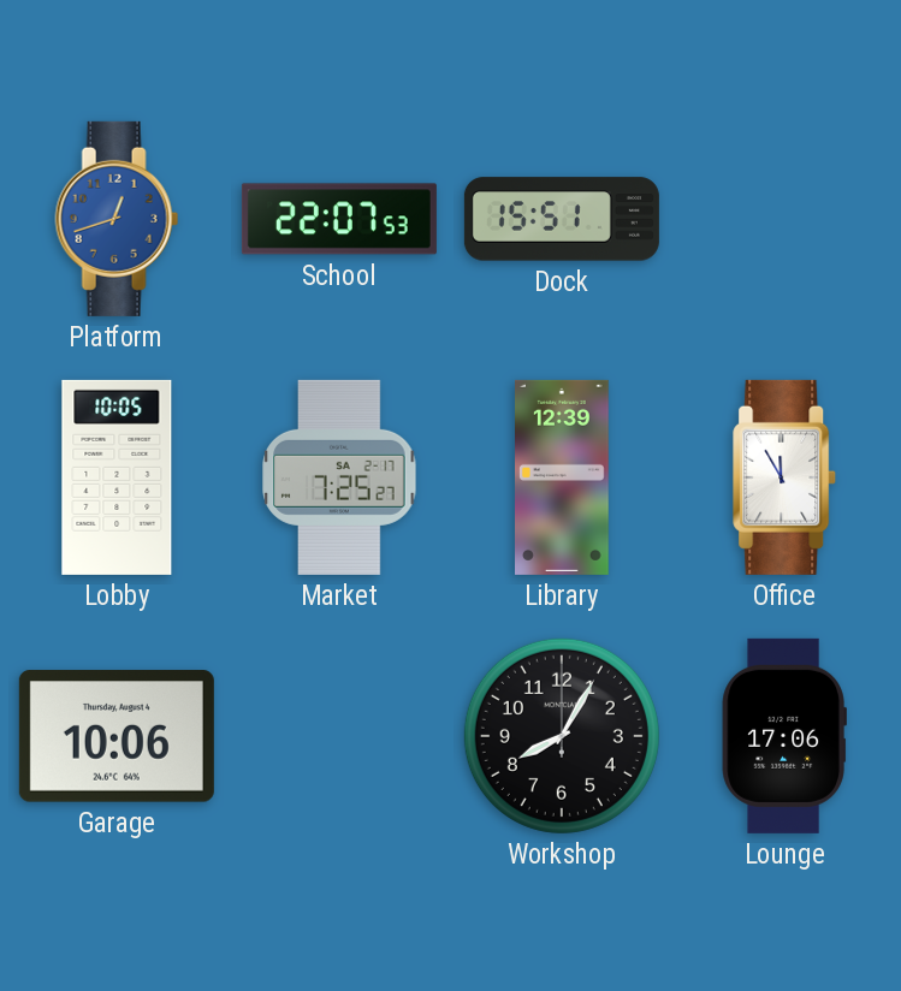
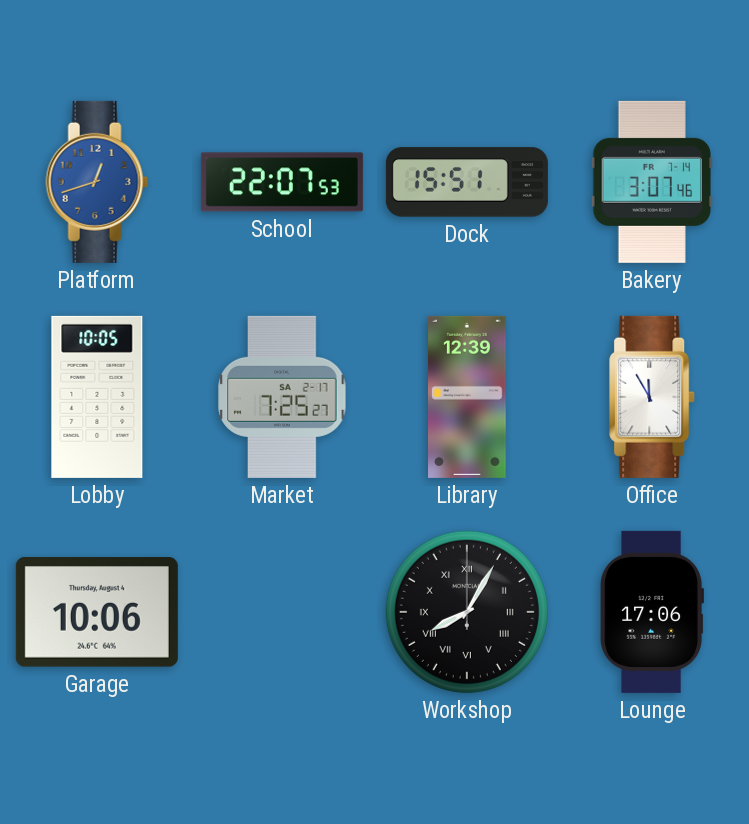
Bakery: none -> 3:07 (651, 182)
Workshop numerals: Arabic -> Roman (467, 612)
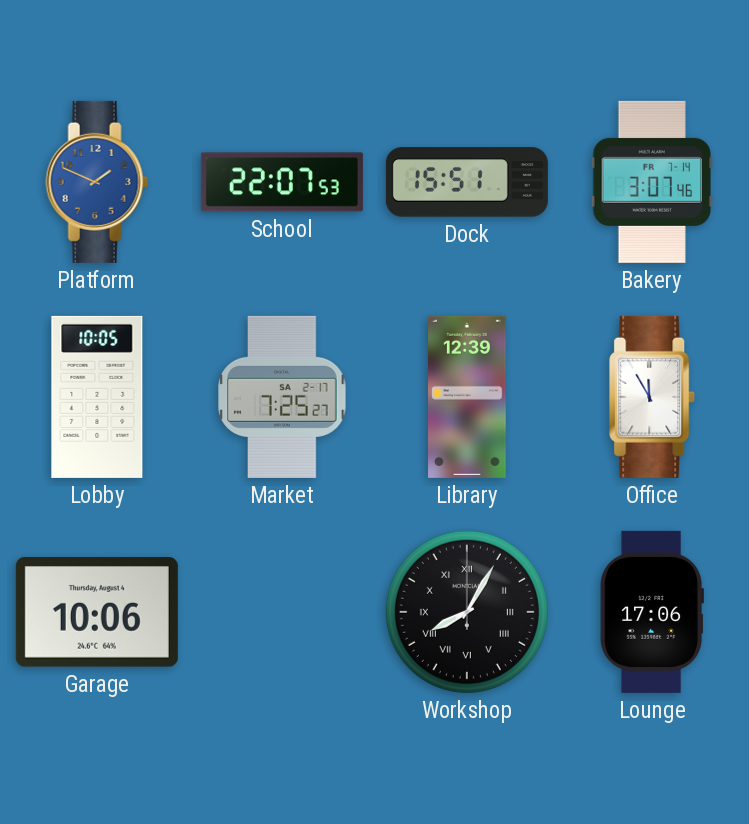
Platform: 12:42 -> 1:49 (97, 182)
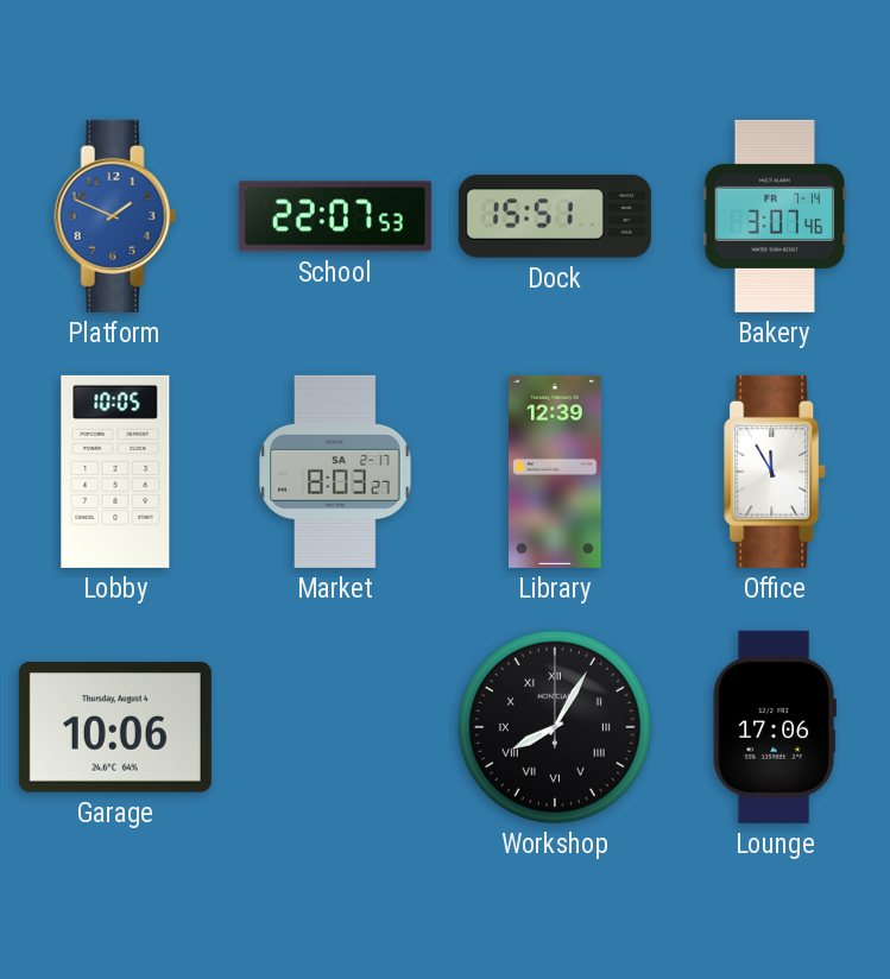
Market: 7:25 -> 8:03 (335, 472)
